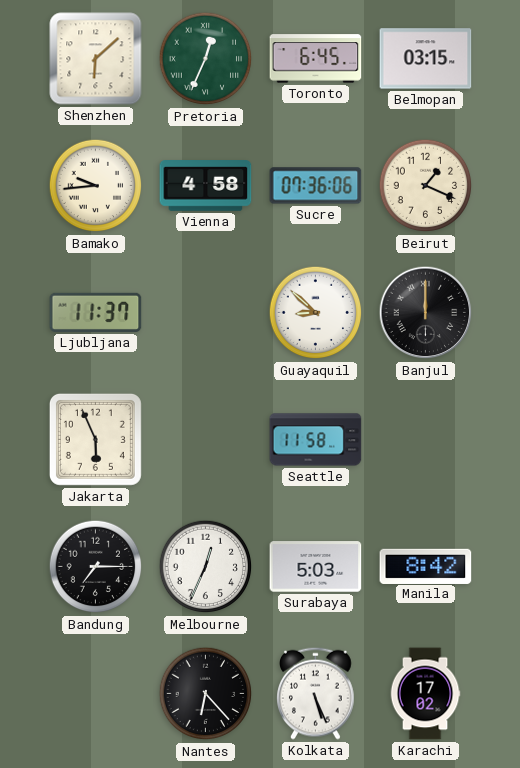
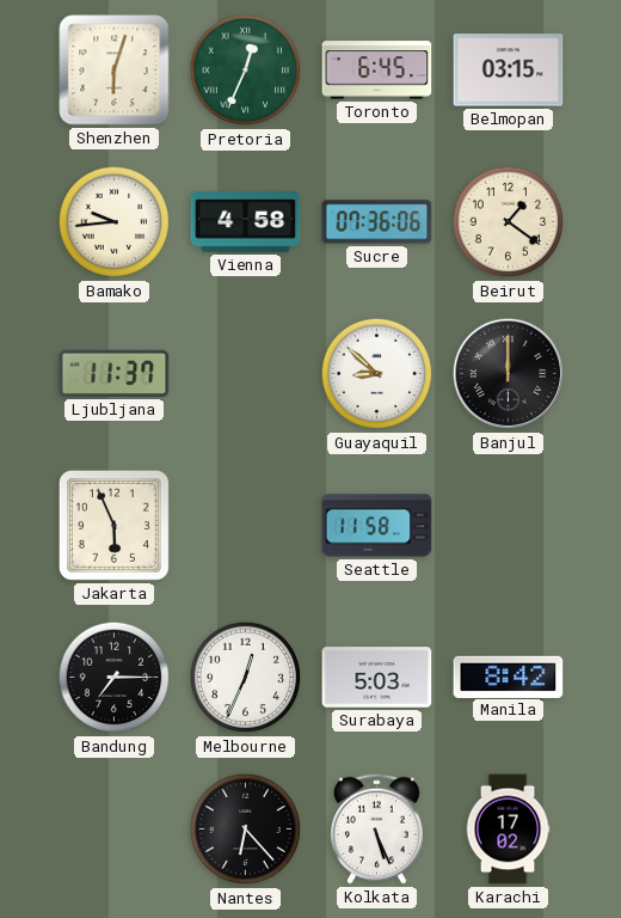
Shenzhen: 6:08 -> 6:03 (115, 71)
Beirut: 1:19 -> 1:21 (509, 222)
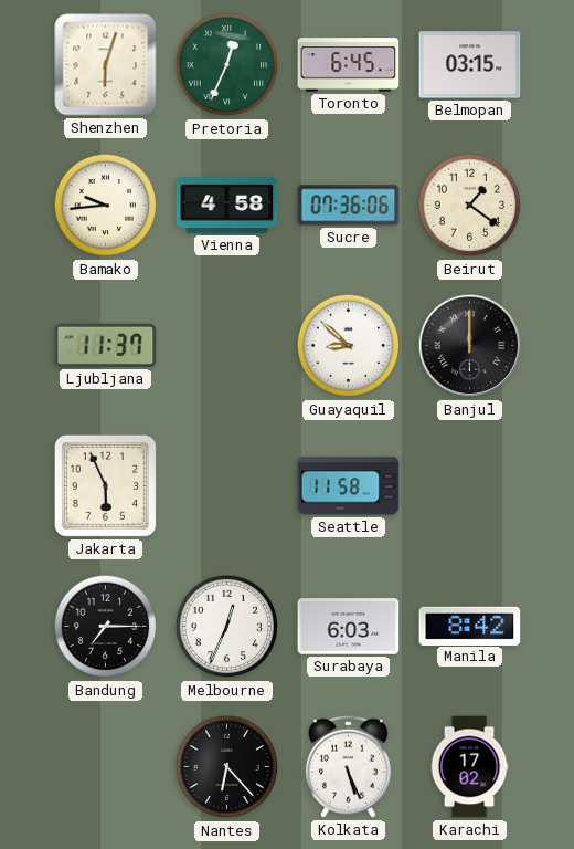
Surabaya: 5:03 -> 6:03 (349, 627)
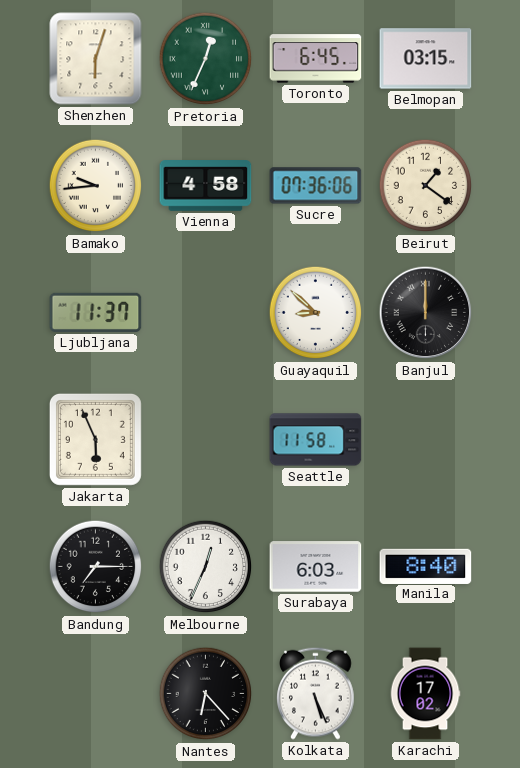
Manila: 8:42 -> 8:40 (426, 566)
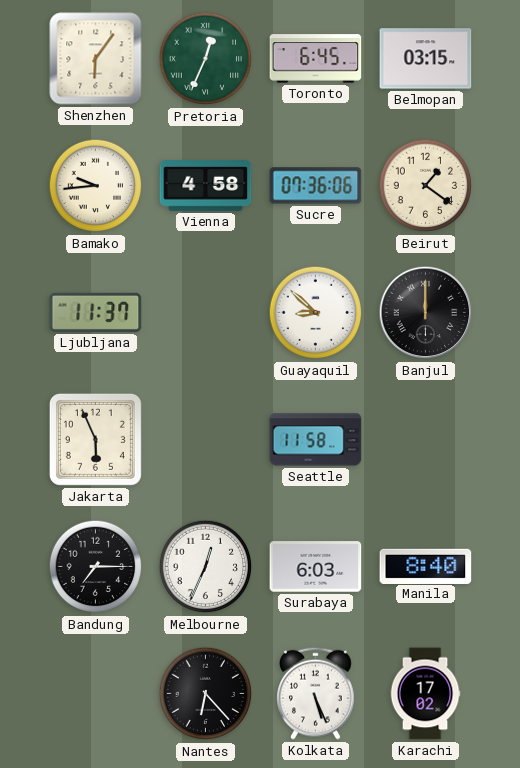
Shenzhen: 6:03 -> 6:06 (96, 59)
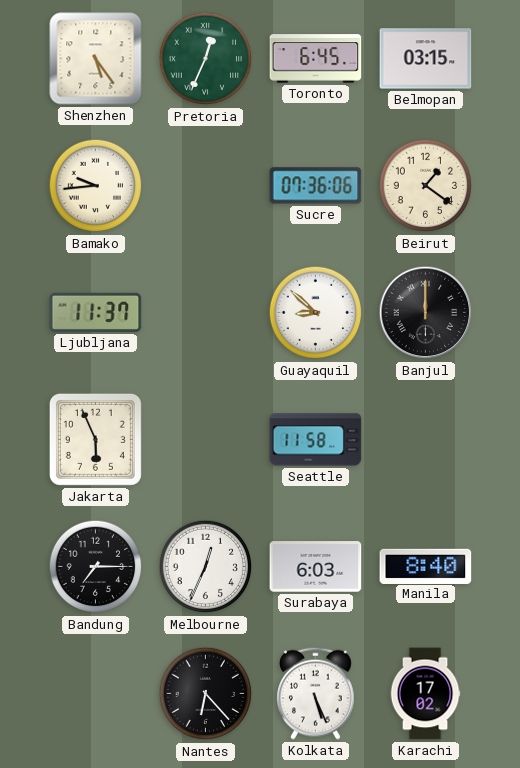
Shenzhen: 6:06 -> 5:24 (96, 59)
Vienna: 4:58 -> none (206, 186)
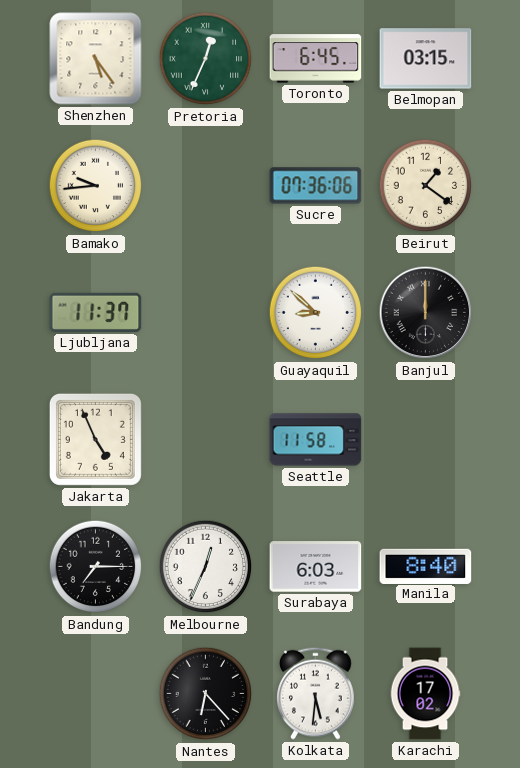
Jakarta: 5:56 -> 4:56 (95, 439)
Kolkata: 5:26 -> 5:31 (316, 693)
